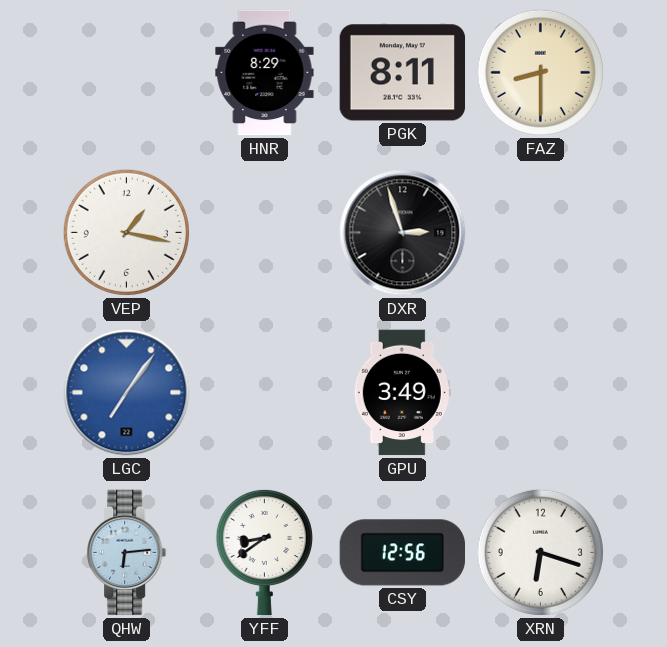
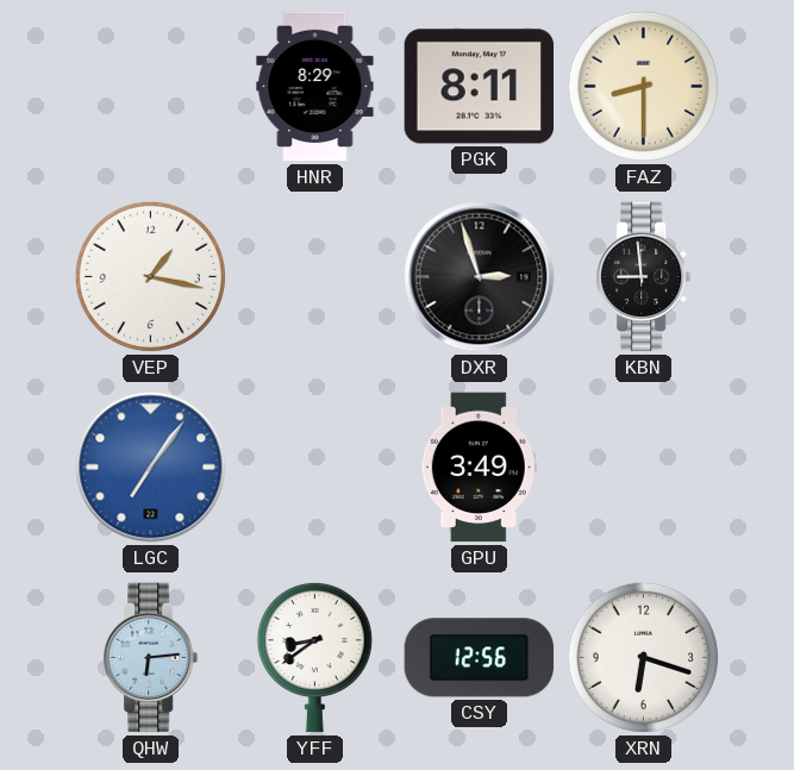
KBN: none -> 8:59 (644, 277)
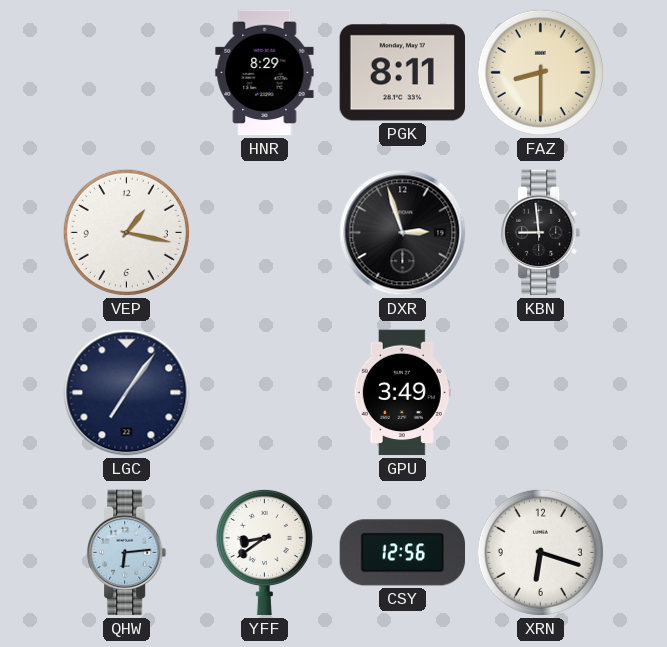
LGC dial: blue -> navy (127, 393)
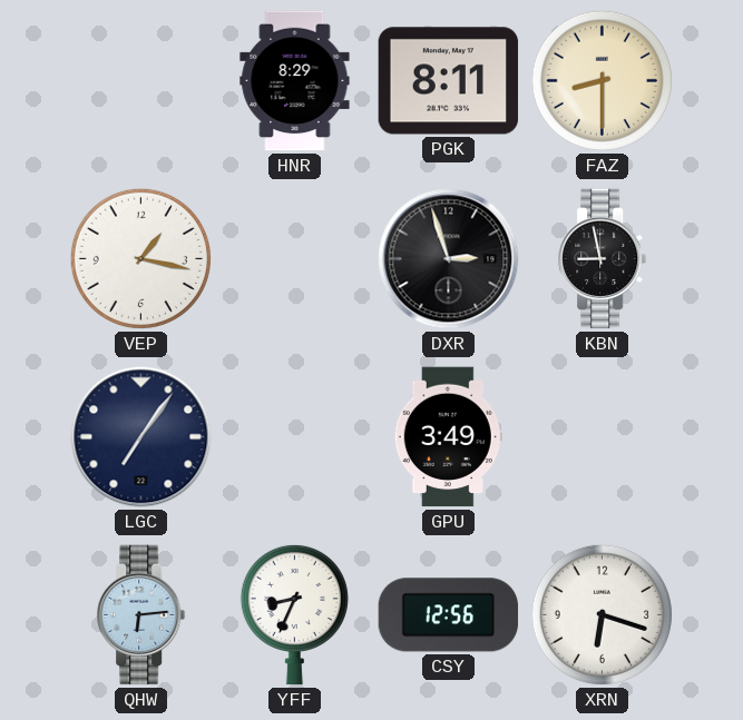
KBN: 8:59 -> 8:58 (603, 259)
YFF: 8:39 -> 8:34 (294, 614)
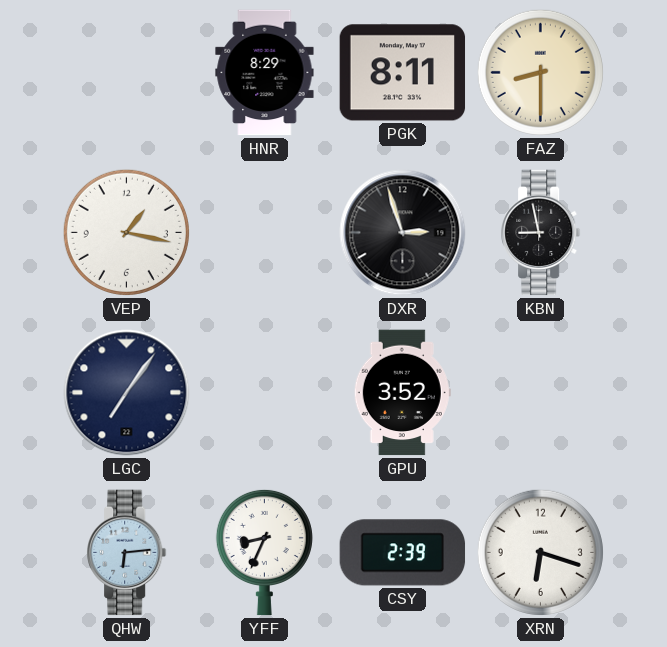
GPU: 3:49 -> 3:52 (402, 393)
CSY: 12:56 -> 2:39 (403, 553)
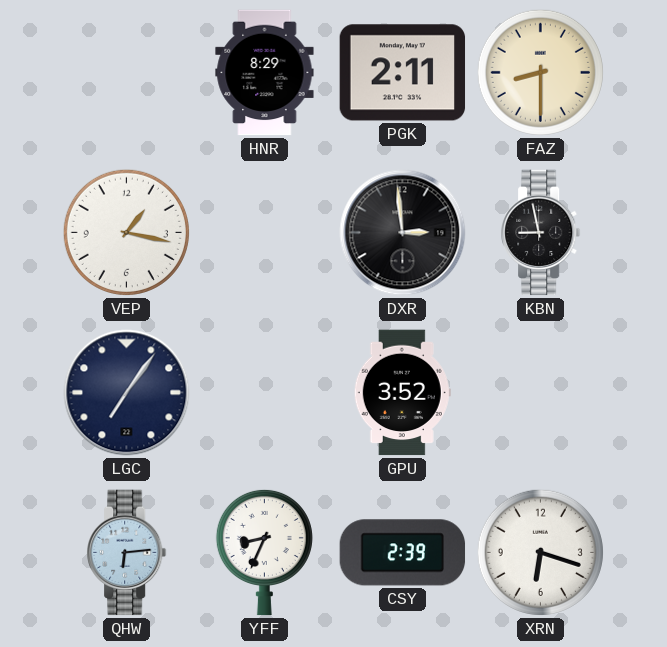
PGK: 8:11 -> 2:11 (403, 73)
DXR: 2:57 -> 2:59 (403, 233)
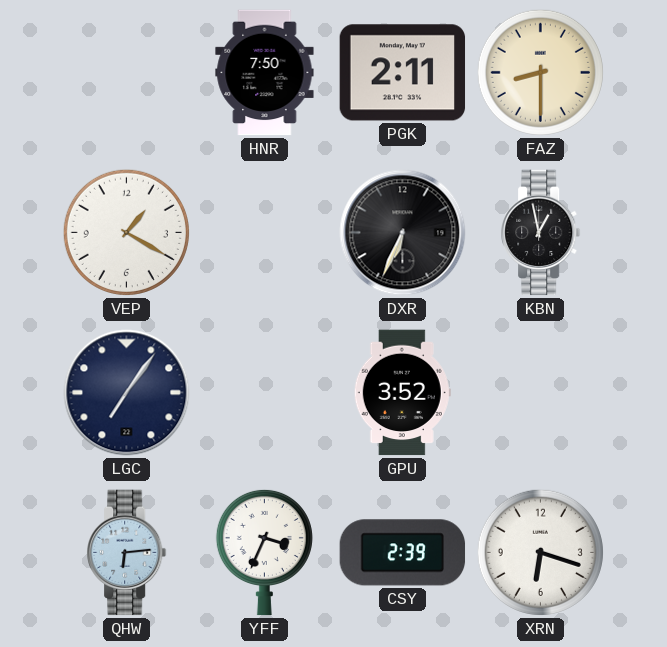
HNR: 8:29 -> 7:50 (265, 73)
VEP: 1:17 -> 1:20 (126, 232)
DXR: 2:59 -> 6:34 (403, 233)
KBN: 8:58 -> 12:58 (541, 233)
YFF: 8:34 -> 3:34 (264, 552)
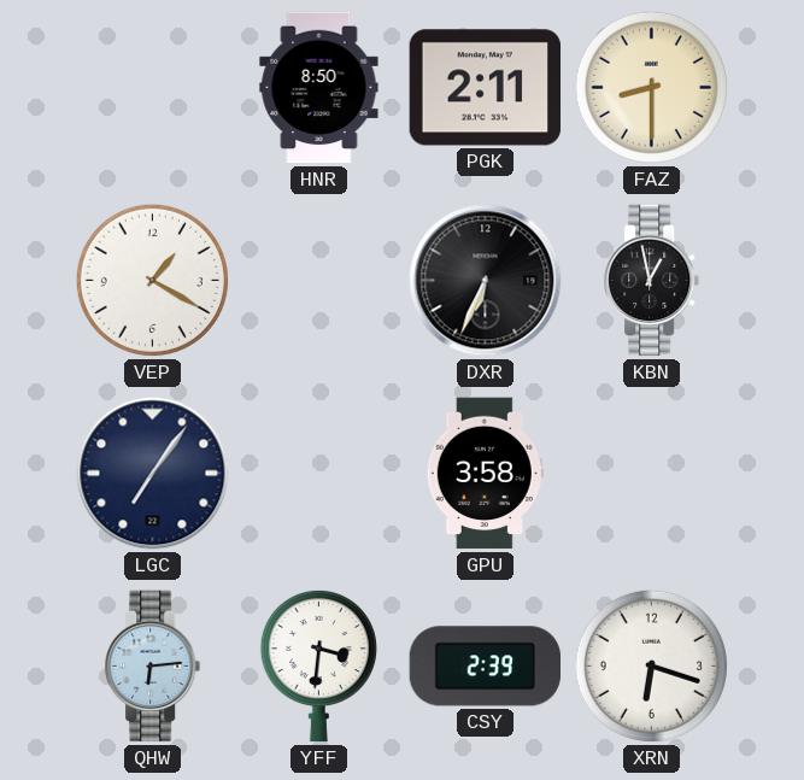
HNR: 7:50 -> 8:50 (319, 88)
GPU: 3:52 -> 3:58 (485, 474)
YFF: 3:34 -> 3:31 (318, 665)
